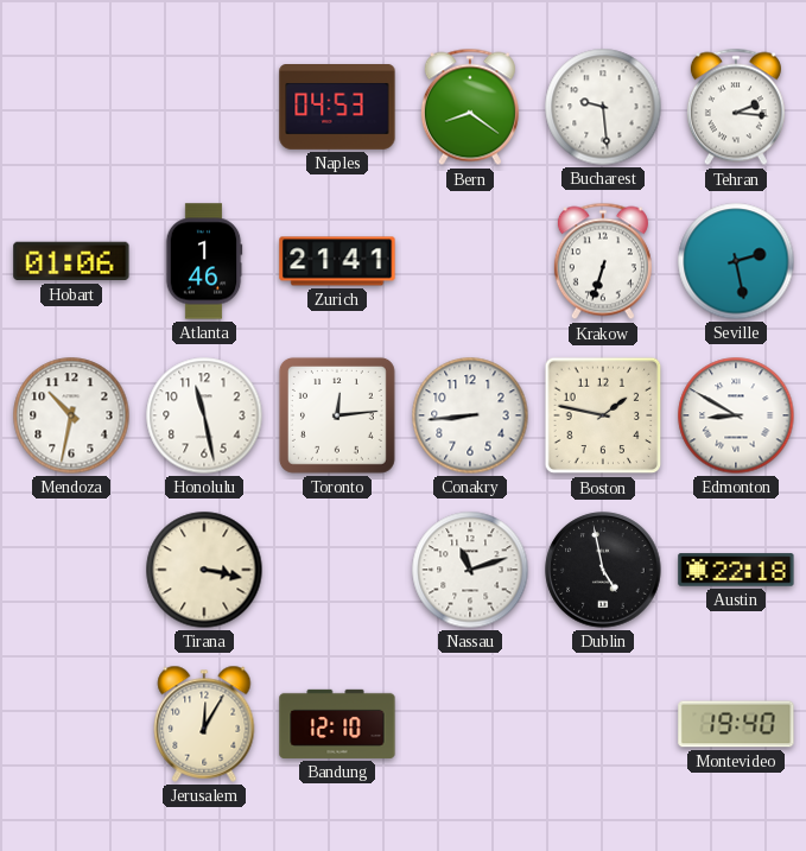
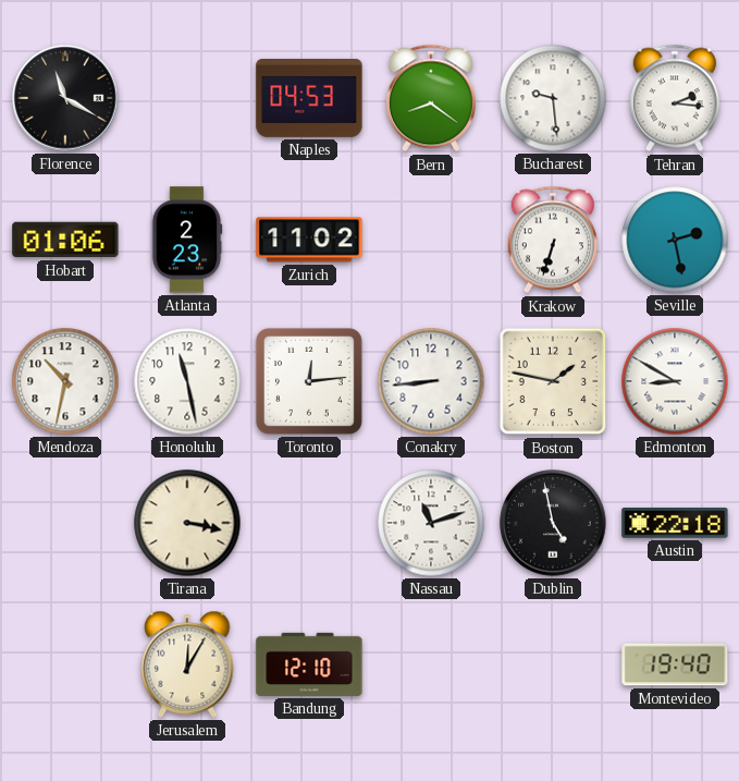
Florence: none -> 11:20 (65, 98)
Atlanta: 1:46 -> 2:23 (187, 240)
Zurich: 21:41 -> 11:02 (309, 240)
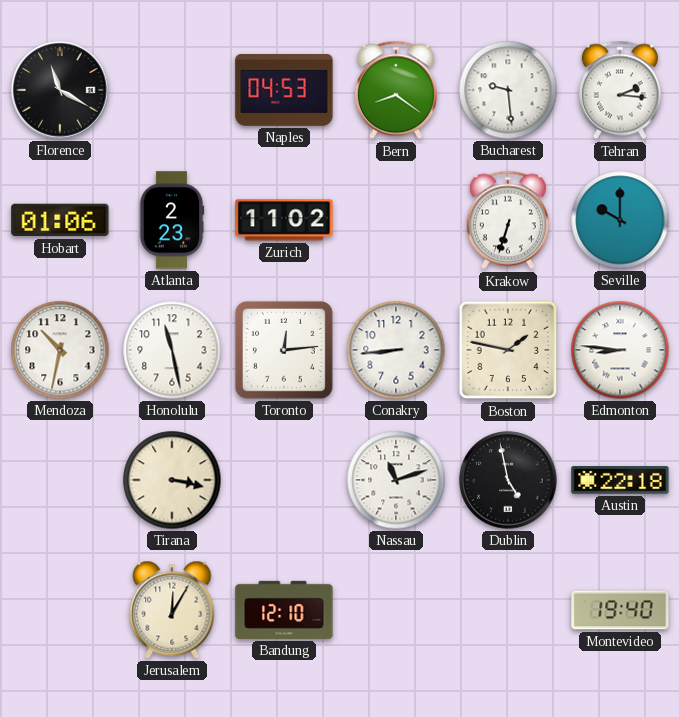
Seville: 2:28 -> 10:00 (620, 220)
Edmonton: 8:50 -> 8:46 (620, 350)
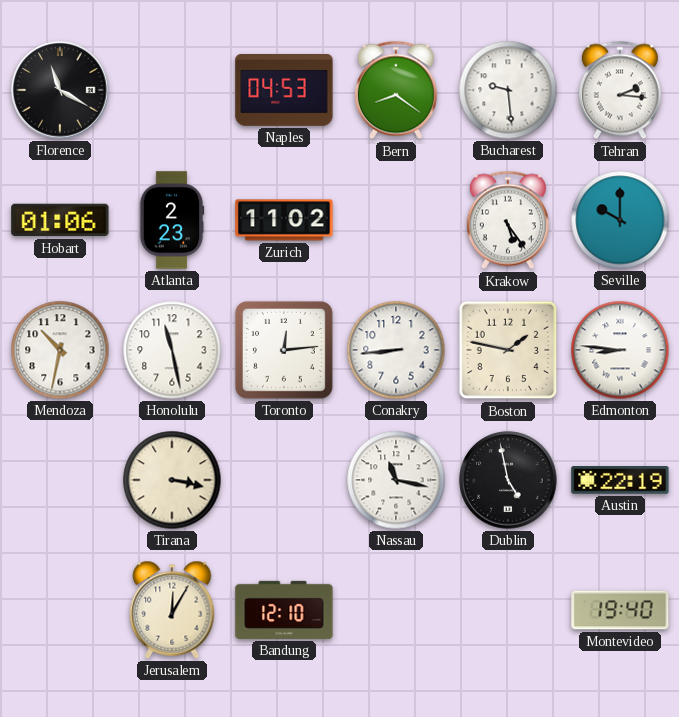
Krakow: 6:33 -> 5:24 (508, 220)
Nassau: 11:12 -> 11:17 (396, 480)
Austin: 22:18 -> 22:19 (620, 480)
